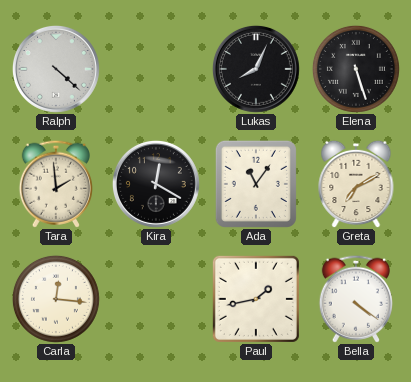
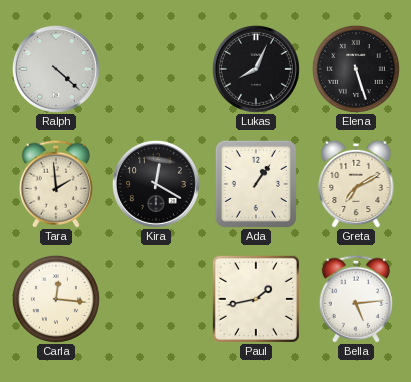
Ada: 11:06 -> 1:06 (256, 184)
Bella: 4:21 -> 5:14 (356, 299)
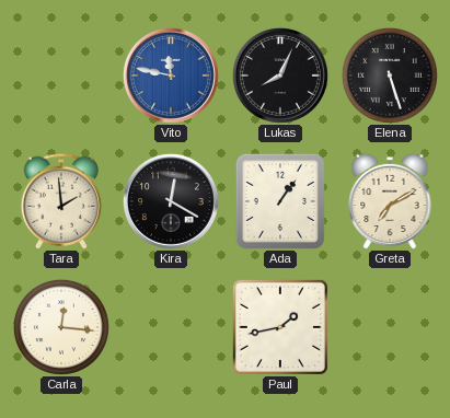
Ralph: 4:22 -> none (56, 69)
Vito: none -> 11:47 (171, 76)
Bella: 5:14 -> none (356, 299)
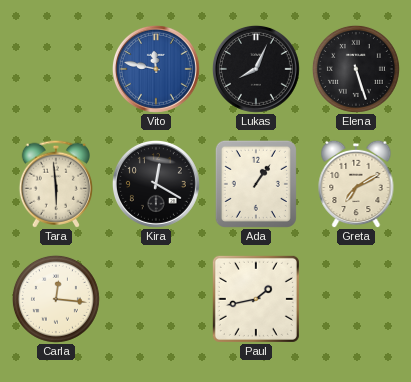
Tara: 1:59 -> 5:59 (56, 184)
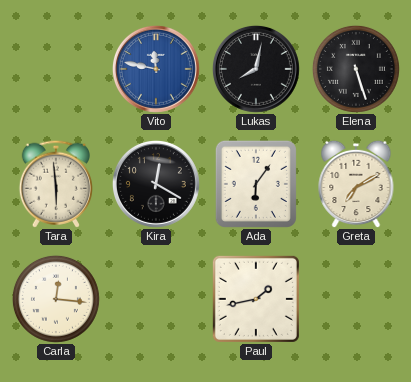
Lukas: 8:04 -> 8:02 (256, 69)
Ada: 1:06 -> 6:06 (256, 184)
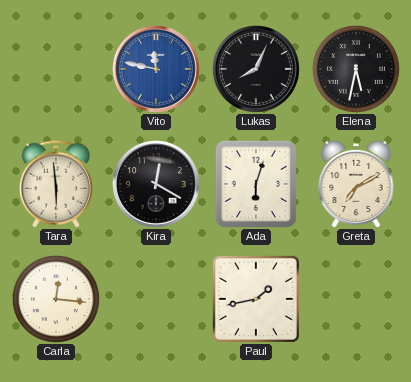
Lukas: 8:02 -> 8:04 (256, 69)
Elena: 5:27 -> 5:32 (356, 69)
Ada: 6:06 -> 6:03 (256, 184)
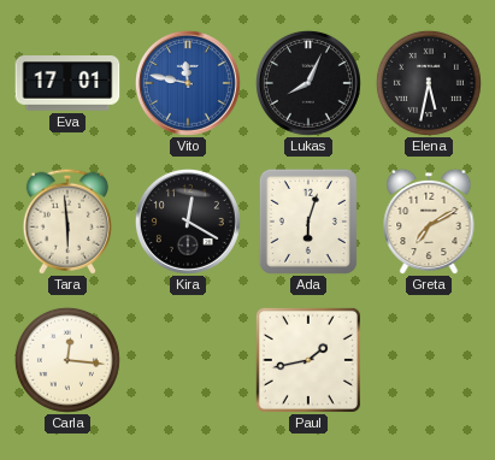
Eva: none -> 17:01 (67, 84)
